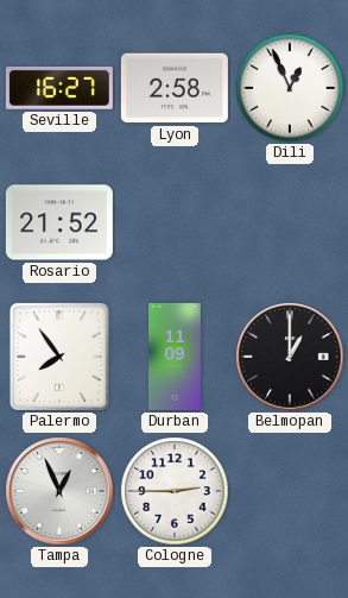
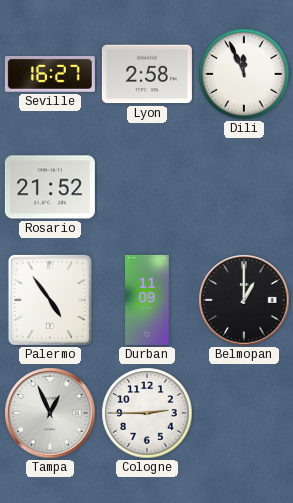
Dili: 12:56 -> 11:56 (244, 74)
Palermo: 7:54 -> 4:54 (50, 300)
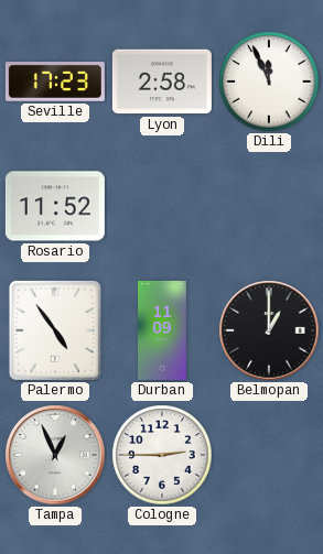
Seville: 16:27 -> 17:23 (55, 83)
Rosario: 21:52 -> 11:52 (55, 206)
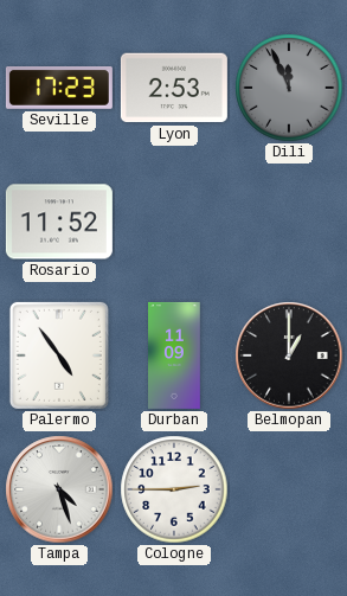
Lyon: 2:58 -> 2:53 (174, 88)
Dili dial: white -> grey (289, 88)
Tampa: 12:56 -> 4:27 (59, 489)
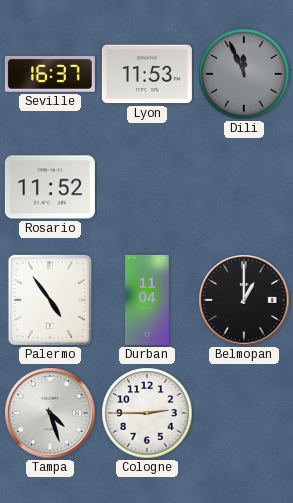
Seville: 17:23 -> 16:37 (50, 75)
Lyon: 2:53 -> 11:53 (147, 74)
Durban: 11:09 -> 11:04 (147, 300)
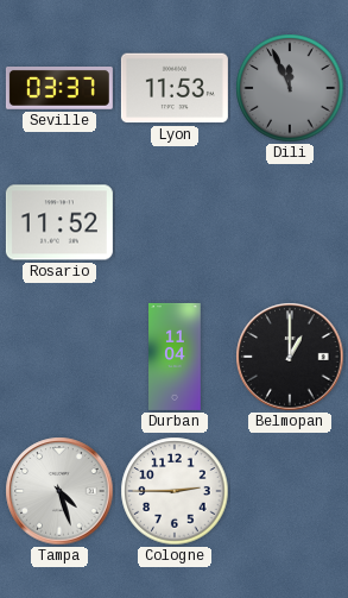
Seville: 16:37 -> 03:37 (59, 89)
Palermo: 4:54 -> none (50, 300)
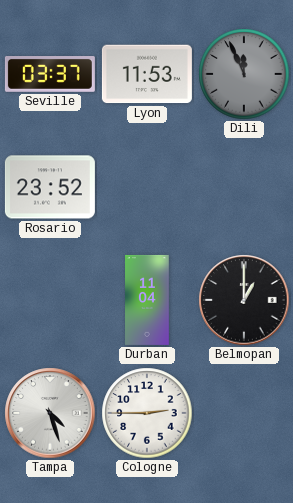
Rosario: 11:52 -> 23:52 (50, 187)
